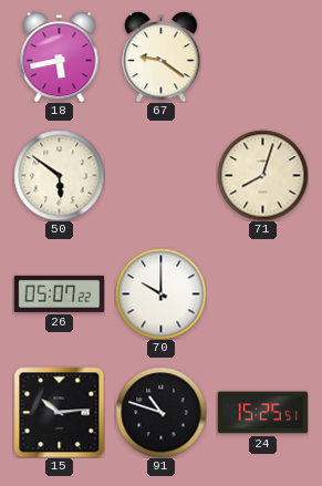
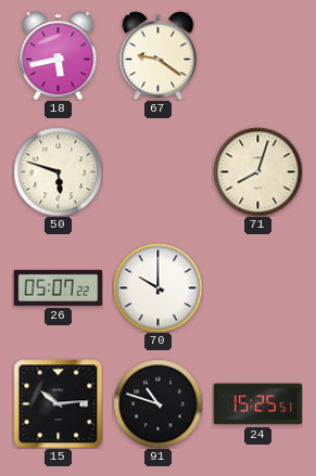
50: 5:51 -> 5:48 (58, 171)
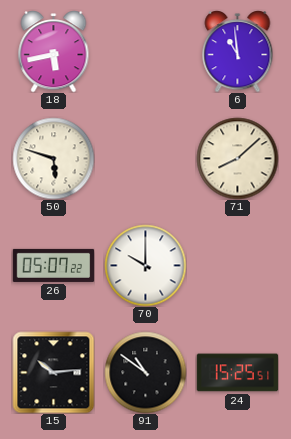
67: 9:21 -> none (159, 55)
6: none -> 10:59 (238, 51)
71: 8:03 -> 8:08 (237, 158)
91: 10:48 -> 10:51 (145, 372)
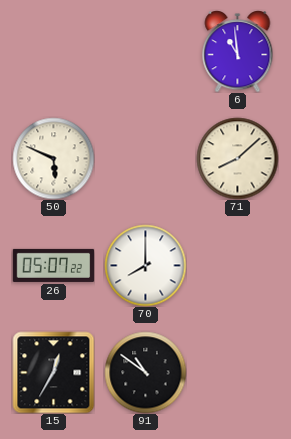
18: 5:43 -> none (54, 51)
50: 5:48 -> 5:49 (53, 158)
70: 10:00 -> 8:00 (145, 265)
15: 10:14 -> 12:35 (53, 372)
24: 15:25 -> none (237, 373)
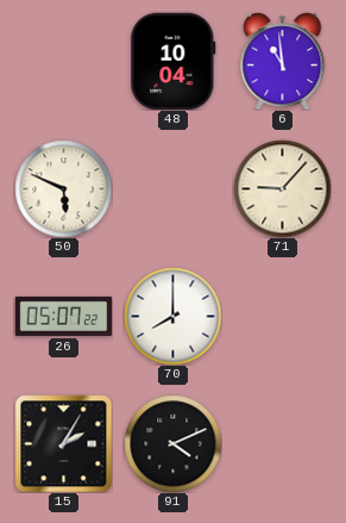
48: none -> 10:04 (174, 61)
71: 8:08 -> 9:07 (282, 188)
15: 12:35 -> 2:05 (63, 443)
91: 10:51 -> 4:11 (172, 443)
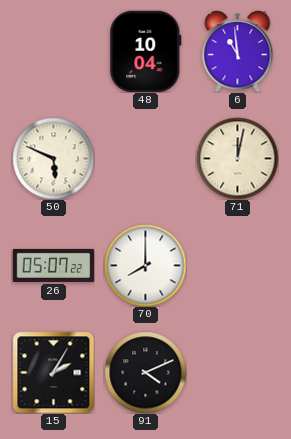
71: 9:07 -> 12:02 (237, 158)
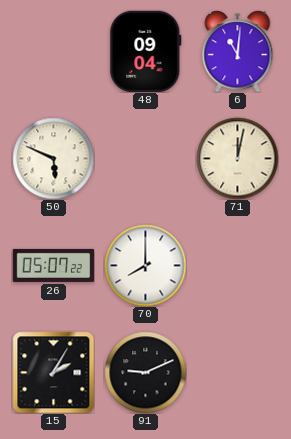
48: 10:04 -> 09:04 (146, 51)
6: 10:59 -> 11:01 (238, 51)
91: 4:11 -> 9:11 (145, 372)
